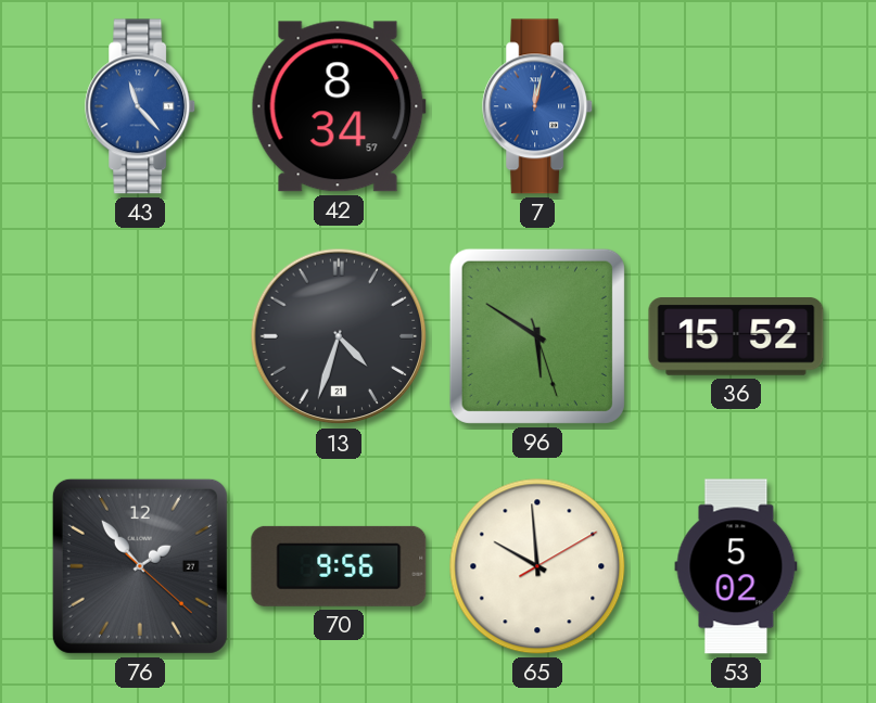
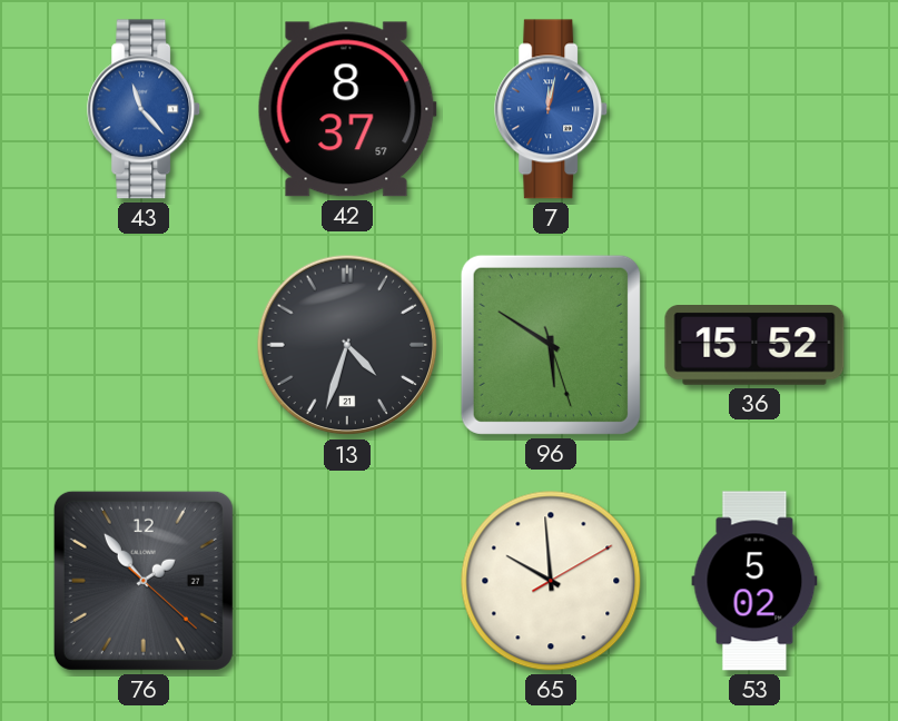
42: 8:34 -> 8:37 (347, 109)
70: 9:56 -> none (339, 566)
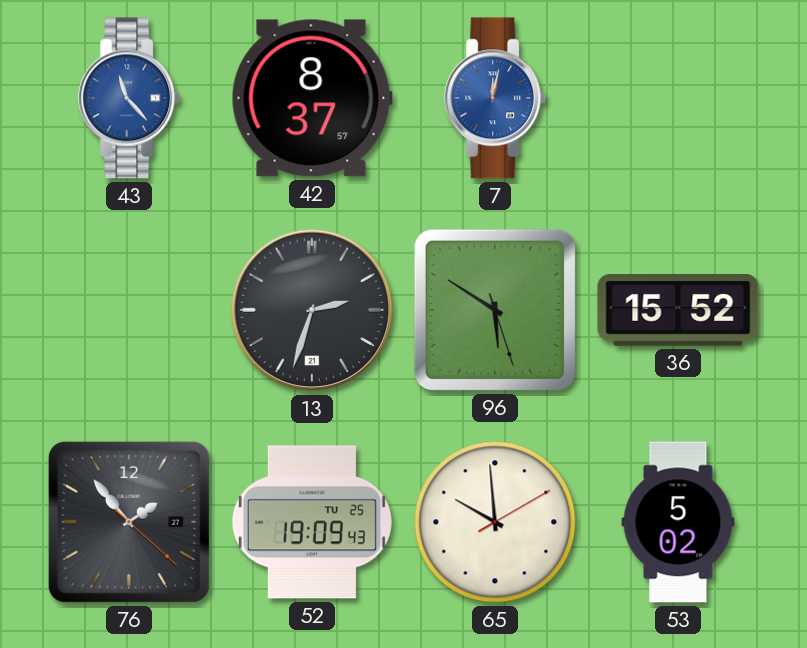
13: 4:33 -> 2:33 (312, 310)
52: none -> 19:09 (312, 522)
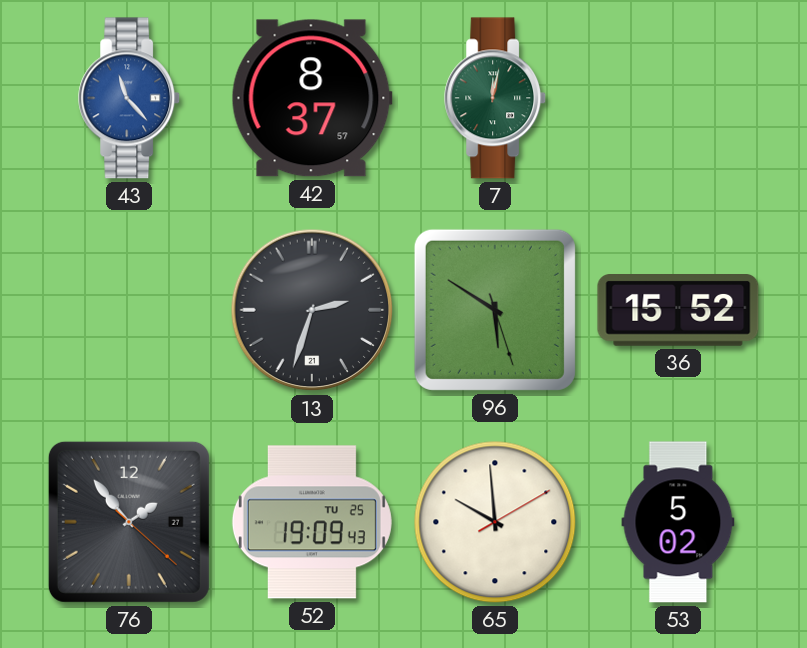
7 dial: blue -> green (496, 98)
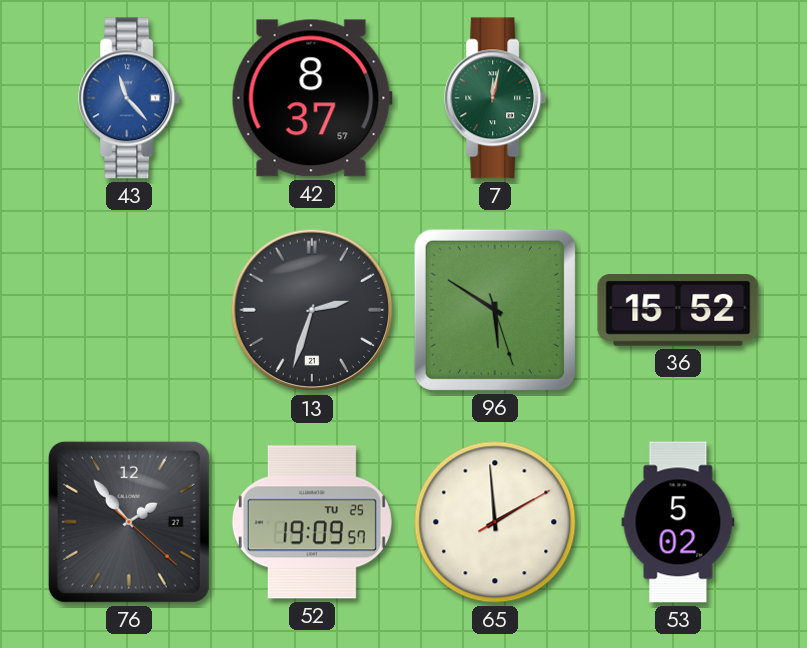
52: 19:09:43 -> 19:09:57 (312, 522)
65: 9:59 -> 1:59 (495, 522)
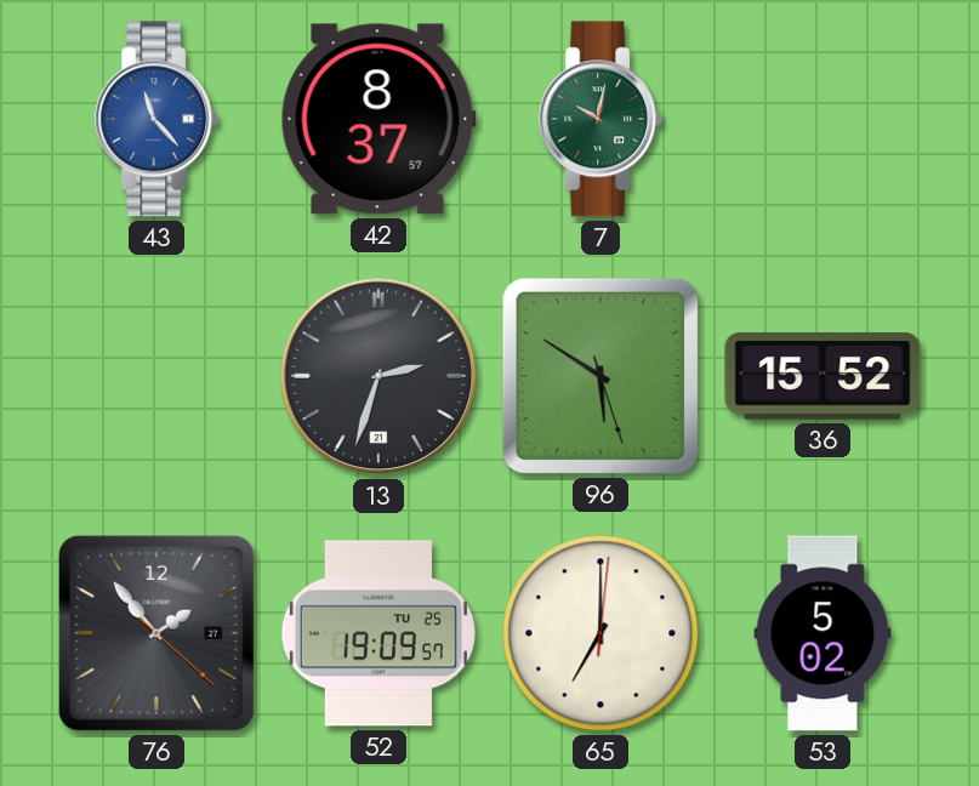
7: 12:02 -> 10:02 (602, 119)
65: 1:59 -> 7:00 (601, 633)
